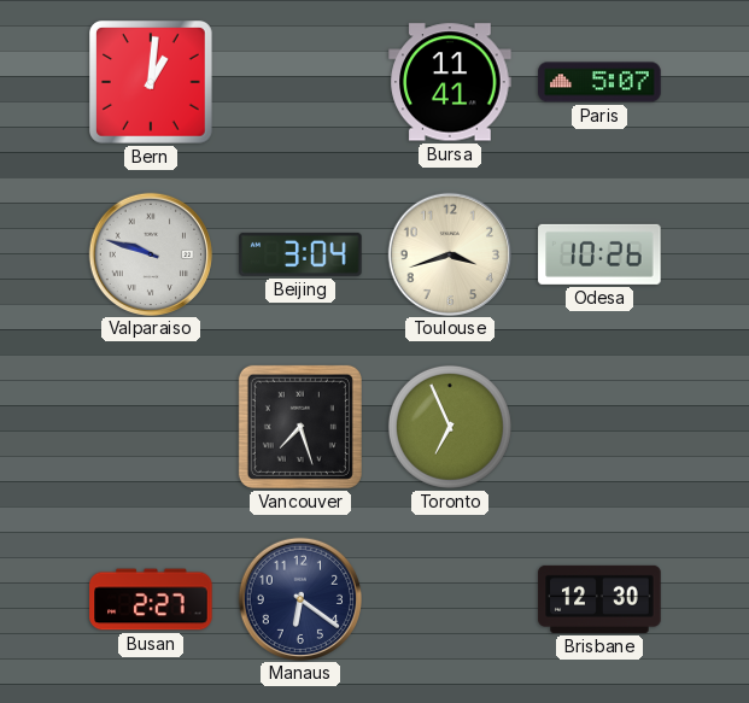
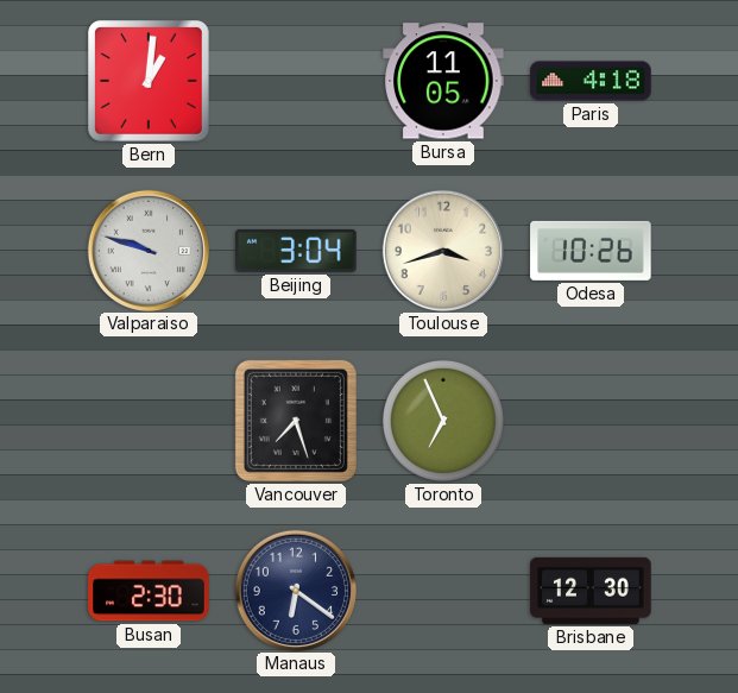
Bursa: 11:41 -> 11:05 (443, 81)
Paris: 5:07 -> 4:18 (591, 81)
Busan: 2:27 -> 2:30 (149, 591)
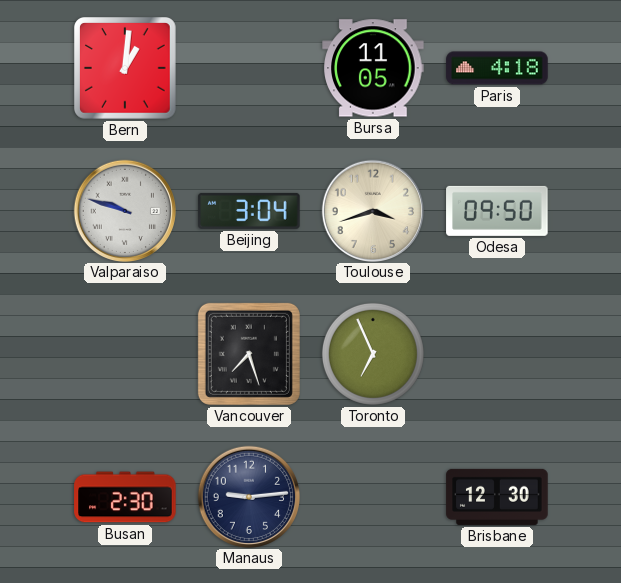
Odesa: 10:26 -> 09:50 (497, 211)
Manaus: 6:21 -> 9:14 (248, 496)
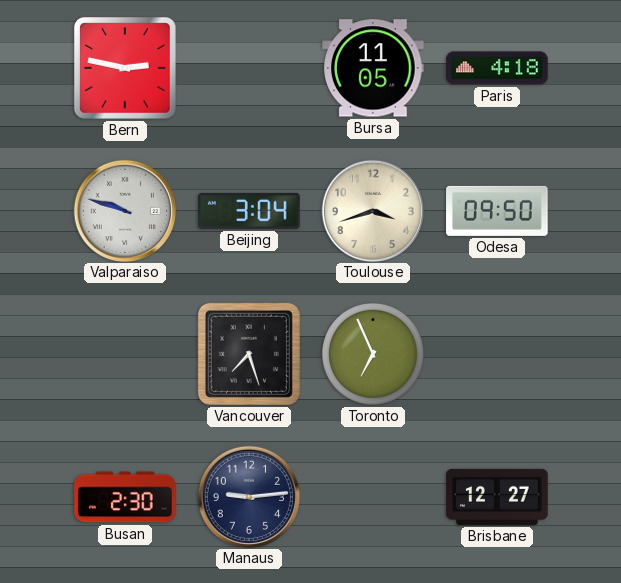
Bern: 1:01 -> 2:47 (126, 69)
Brisbane: 12:30 -> 12:27 (497, 497)
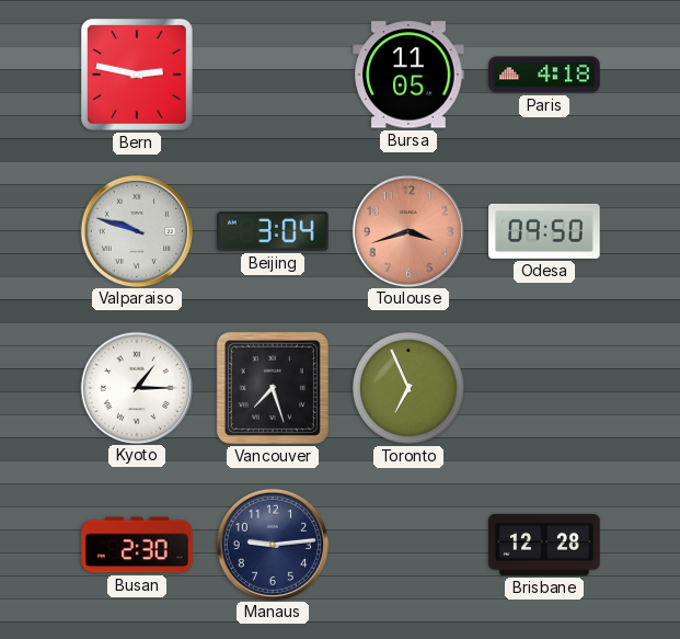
Toulouse dial: cream -> salmon (407, 230)
Kyoto: none -> 1:15 (136, 387)
Brisbane: 12:27 -> 12:28 (544, 545)
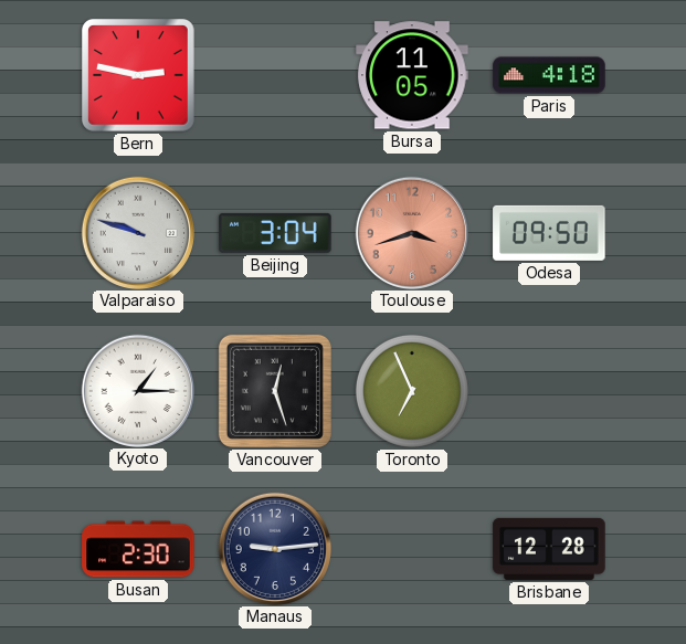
Vancouver: 7:27 -> 12:27 (275, 391)
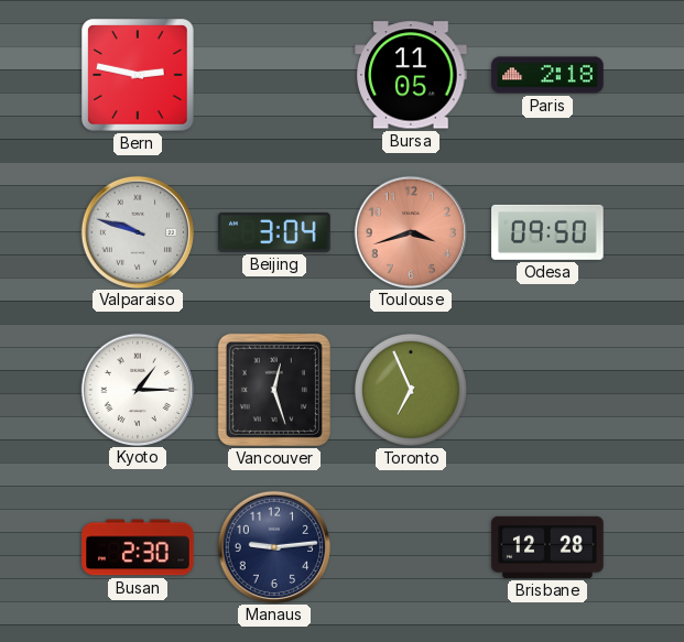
Paris: 4:18 -> 2:18 (547, 75)
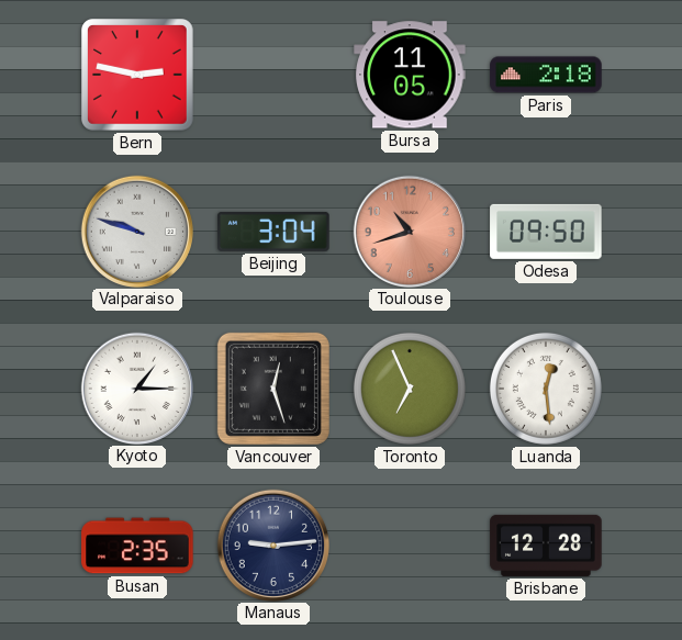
Toulouse: 3:42 -> 10:42 (409, 231)
Luanda: none -> 12:29 (546, 389)
Busan: 2:30 -> 2:35 (137, 546)
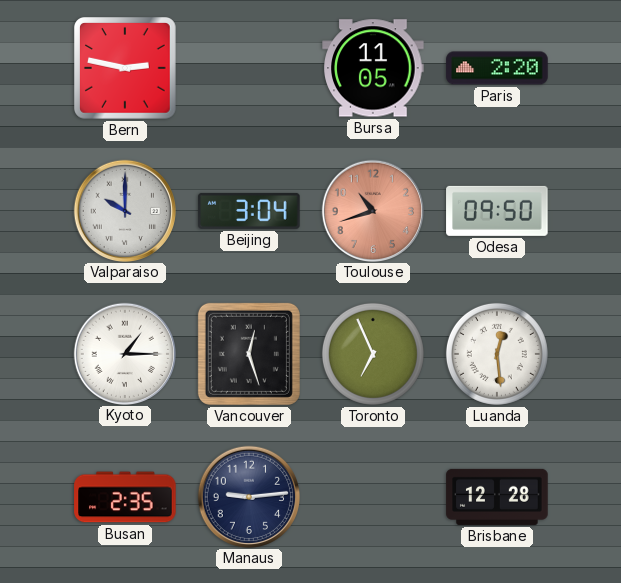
Paris: 2:18 -> 2:20 (497, 68)
Valparaiso: 9:48 -> 10:00 (124, 210)
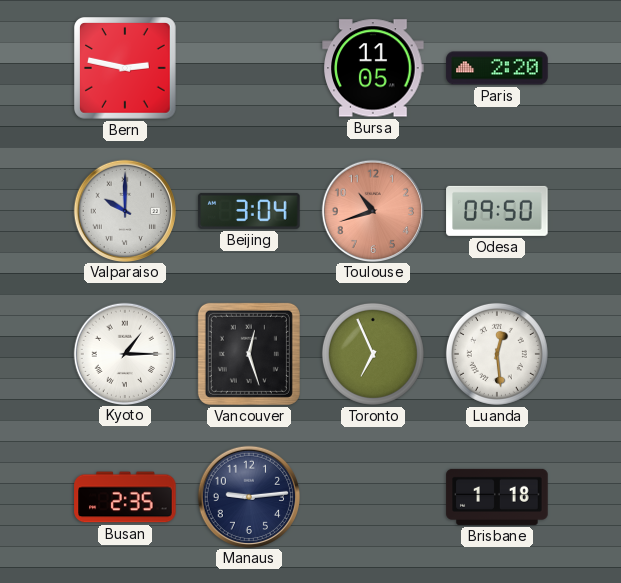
Brisbane: 12:28 -> 1:18 (497, 497)
